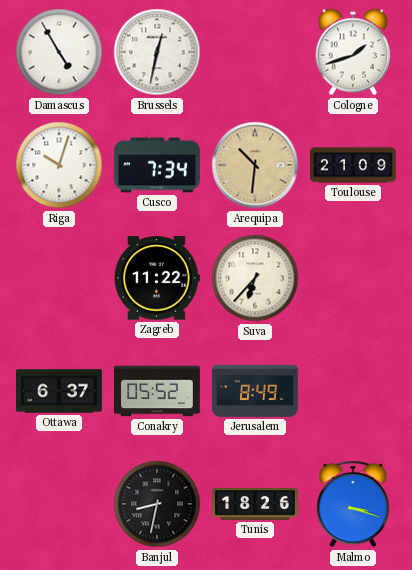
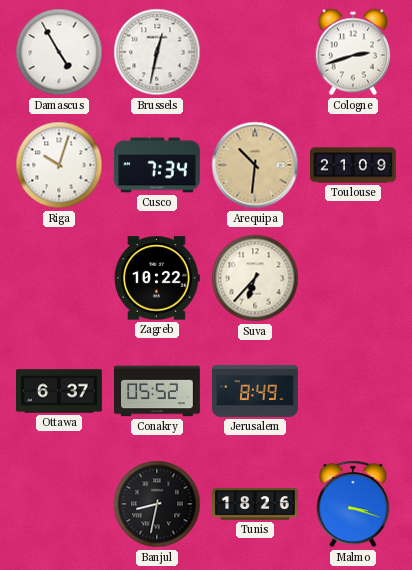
Cologne: 1:42 -> 2:42 (353, 52)
Zagreb: 11:22 -> 10:22 (157, 278)
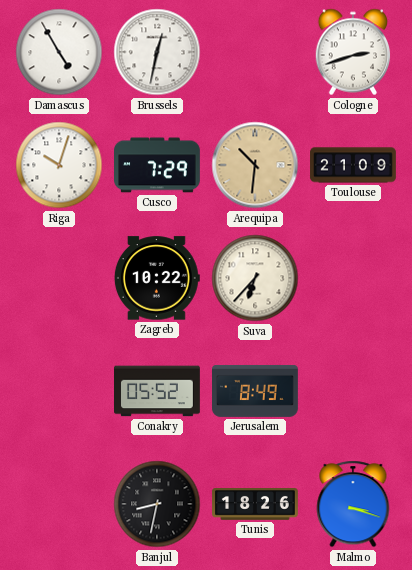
Cusco: 7:34 -> 7:29 (158, 165)
Ottawa: 6:37 -> none (60, 391)
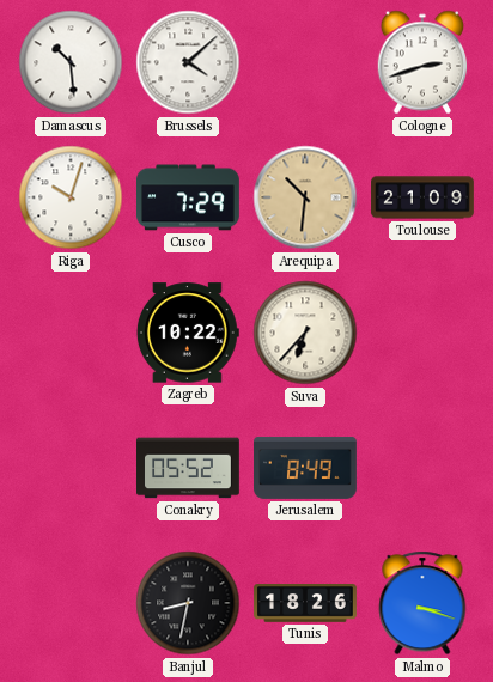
Damascus: 4:55 -> 10:29 (71, 62)
Brussels: 12:32 -> 4:08 (188, 62)
